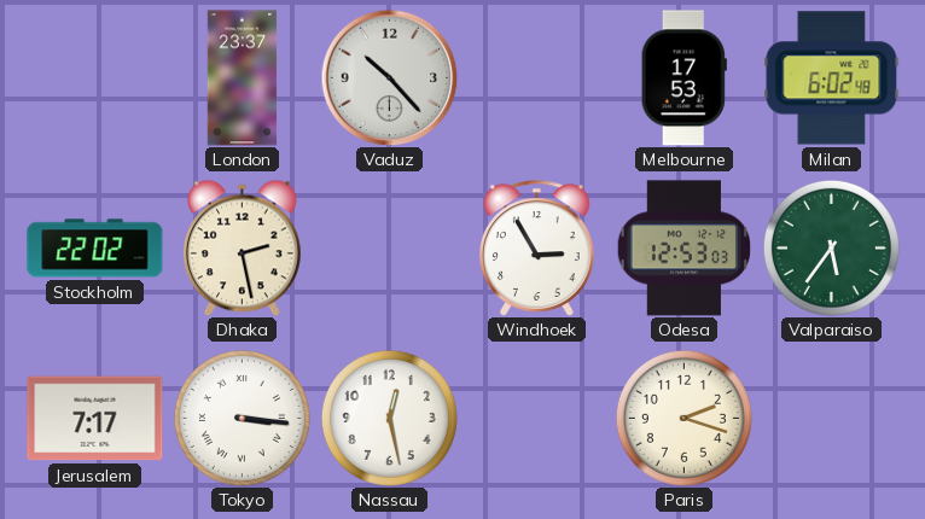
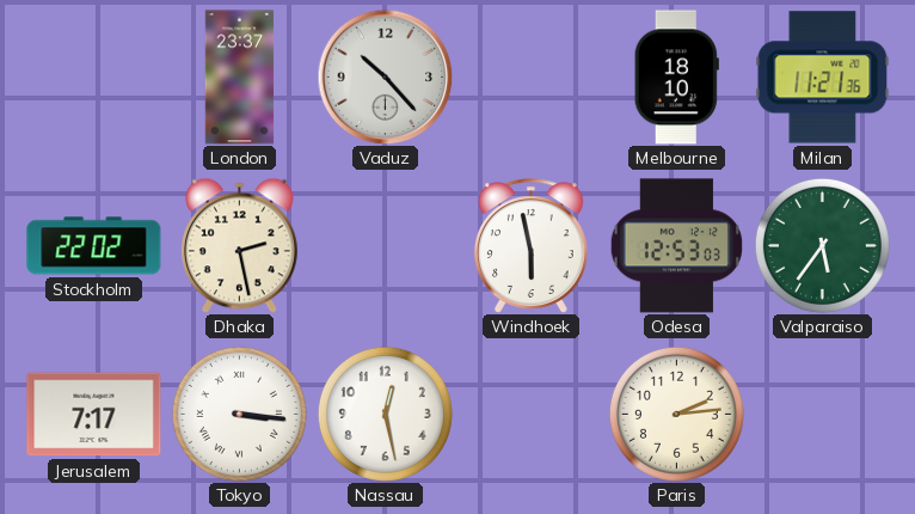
Melbourne: 17:53 -> 18:10 (676, 78)
Milan: 6:02 -> 11:21 (823, 78)
Windhoek: 2:55 -> 5:58 (530, 246)
Paris: 2:18 -> 2:14 (676, 414)
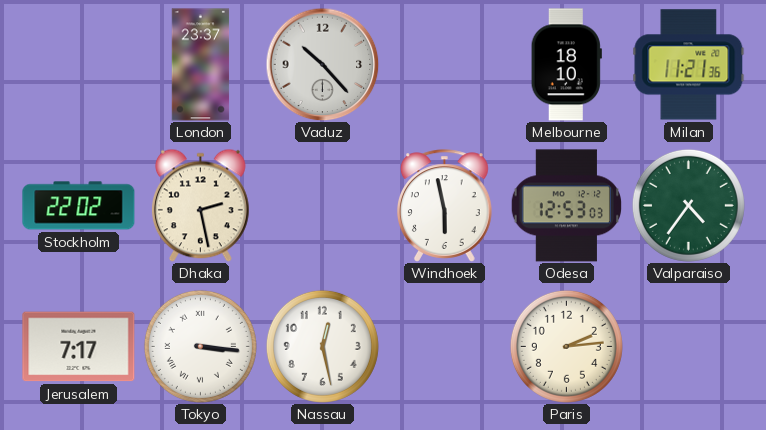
Valparaiso: 5:36 -> 4:36 (688, 205)
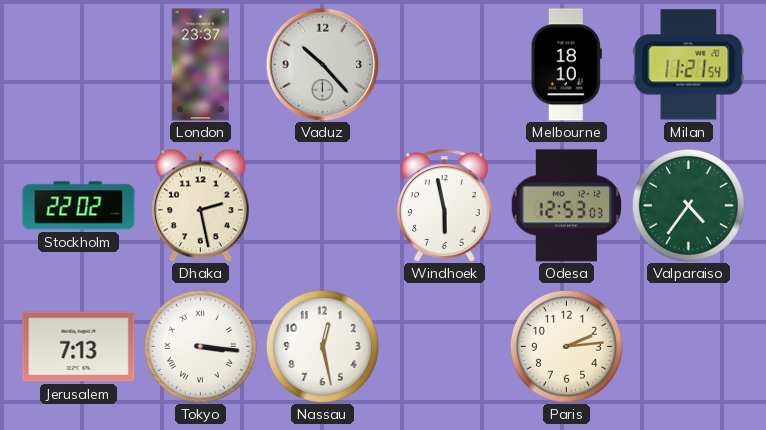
Milan: 11:21:36 -> 11:21:54 (689, 65)
Jerusalem: 7:17 -> 7:13 (79, 347)
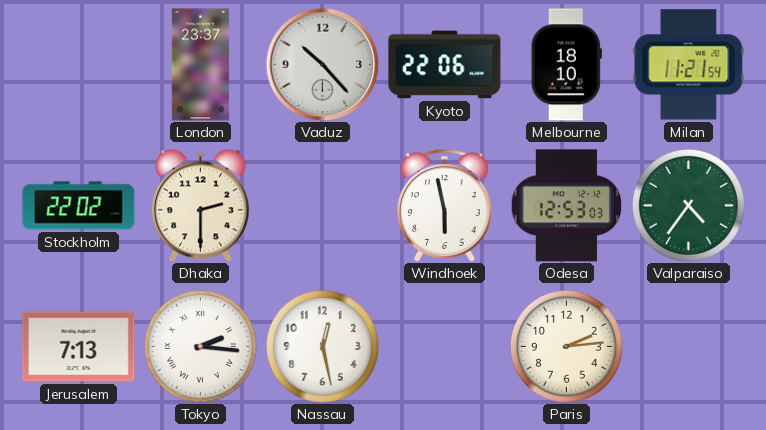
Kyoto: none -> 22:06 (445, 65)
Dhaka: 2:28 -> 2:30 (200, 205)
Tokyo: 3:16 -> 2:16 (200, 346)
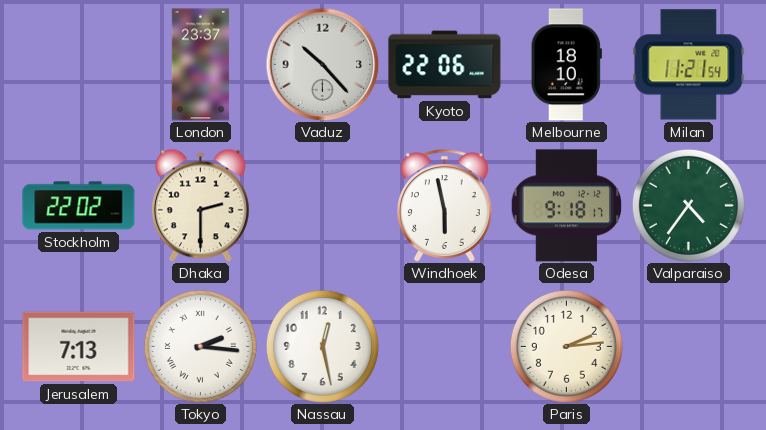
Odesa: 12:53 -> 9:18 (566, 206)
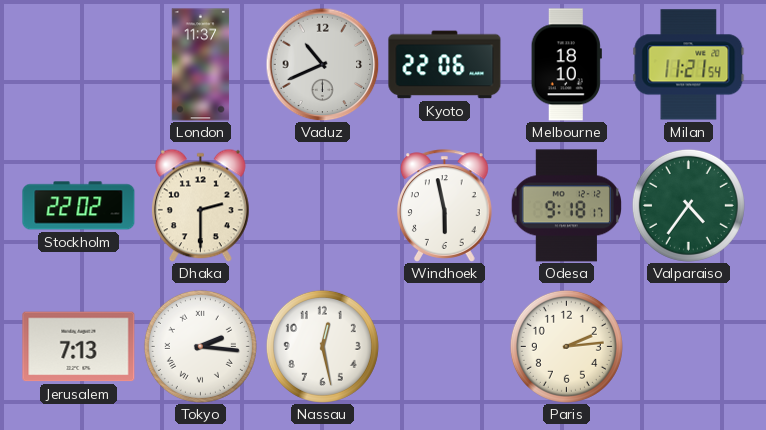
London: 23:37 -> 11:37 (201, 65)
Vaduz: 10:23 -> 10:41 (322, 64)
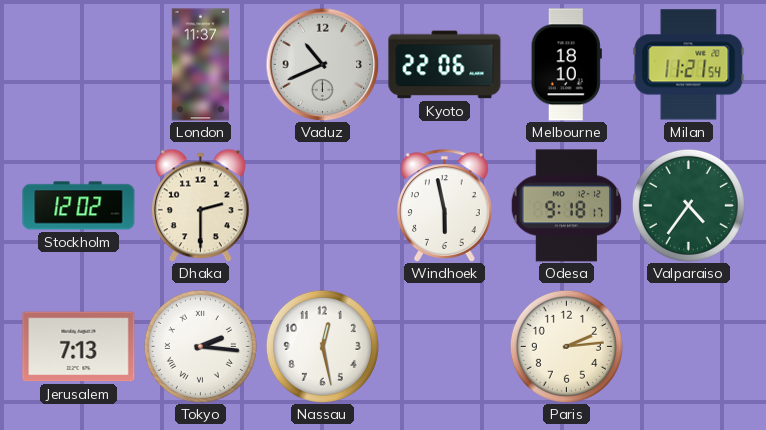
Stockholm: 22:02 -> 12:02 (79, 206)
